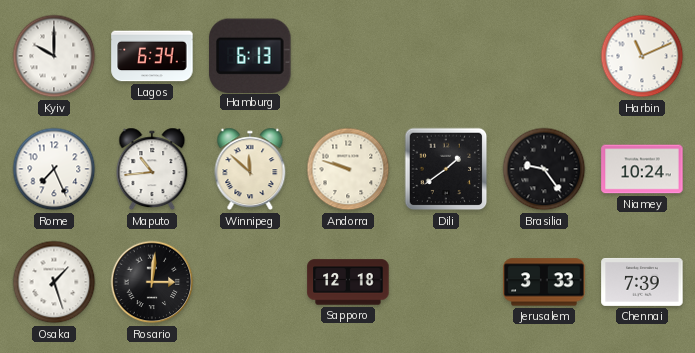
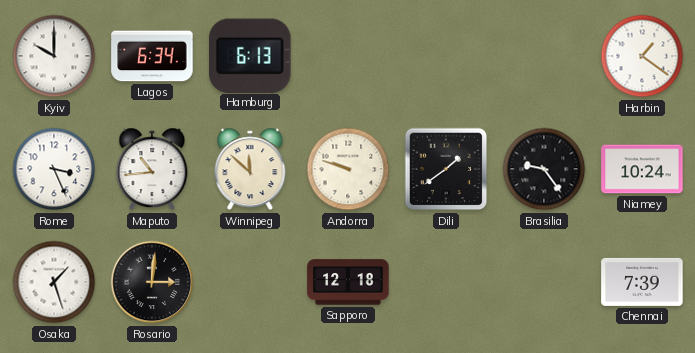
Harbin: 11:11 -> 1:21 (642, 56)
Rome: 7:26 -> 3:26 (54, 169)
Jerusalem: 3:33 -> none (544, 282)
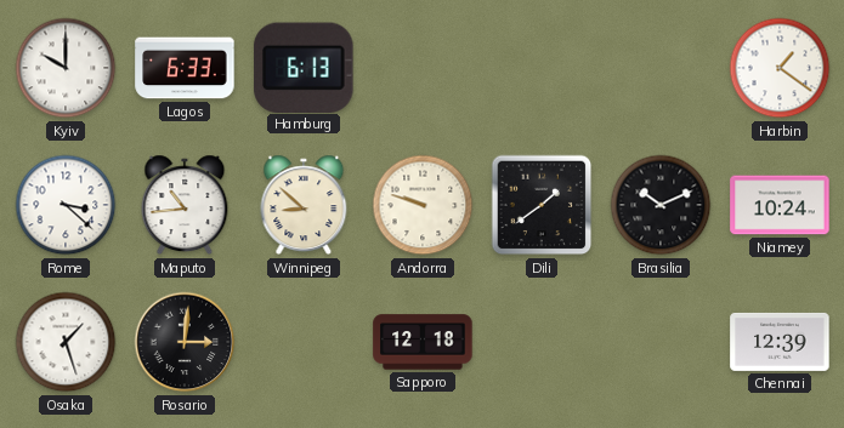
Lagos: 6:34 -> 6:33 (185, 68)
Rome: 3:26 -> 3:22 (66, 205)
Winnipeg: 11:52 -> 8:52 (304, 205)
Brasilia: 9:24 -> 10:11 (661, 205)
Chennai: 7:39 -> 12:39 (780, 342)
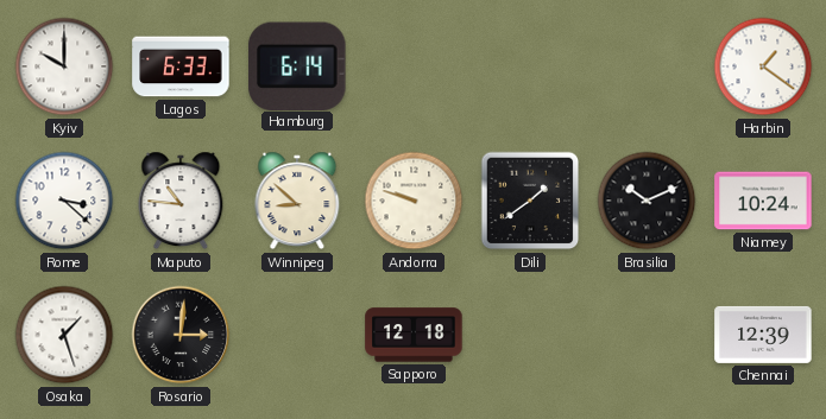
Hamburg: 6:13 -> 6:14 (297, 65)
Maputo: 10:44 -> 10:46 (181, 201)
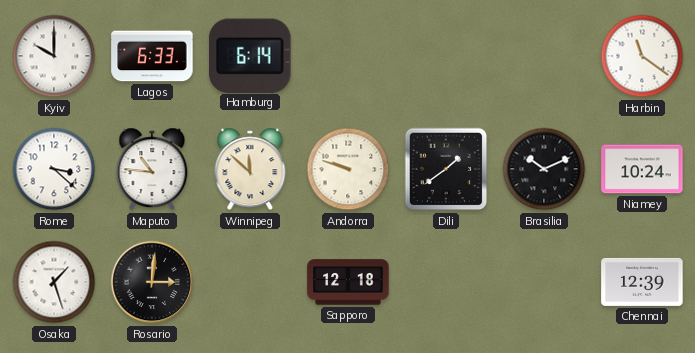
Harbin: 1:21 -> 11:21 (642, 56)
Winnipeg: 8:52 -> 11:52 (250, 169)
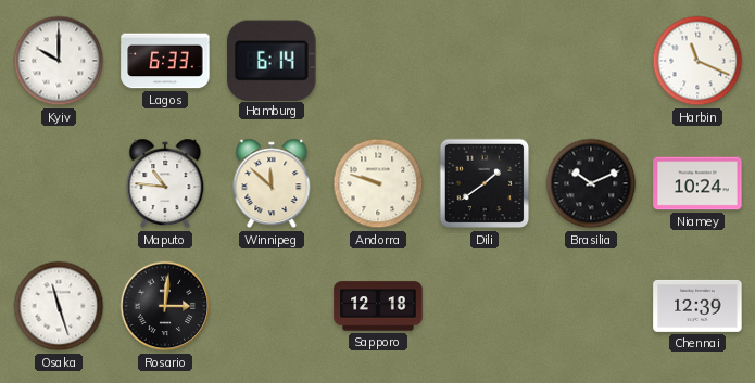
Harbin: 11:21 -> 11:19 (697, 61)
Rome: 3:22 -> none (54, 169)
Osaka: 1:27 -> 11:27 (59, 306)
